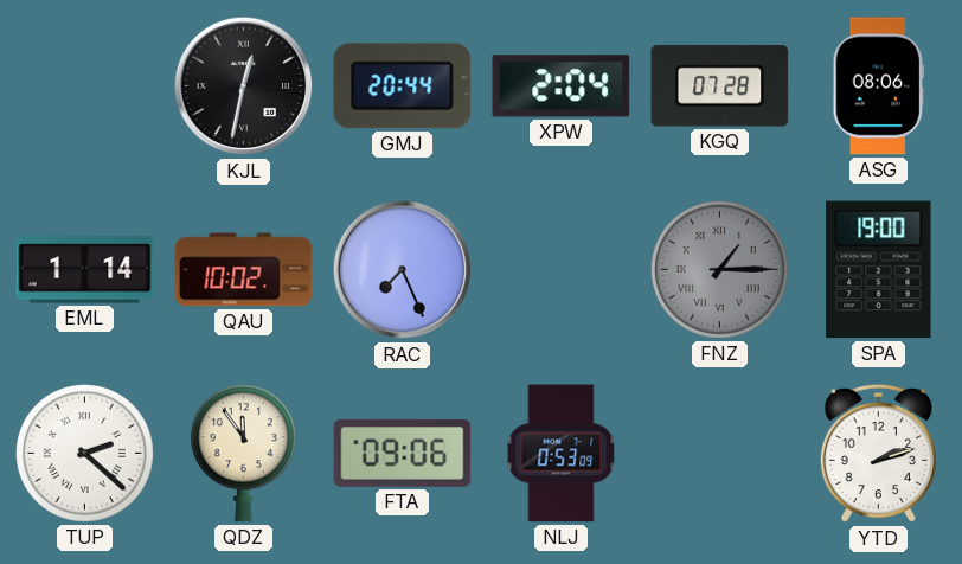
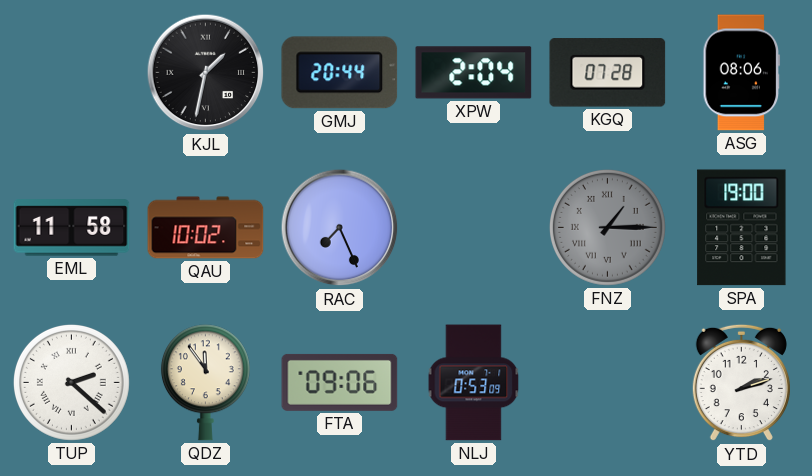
KJL: 12:32 -> 1:32 (206, 73)
EML: 1:14 -> 11:58 (72, 228)
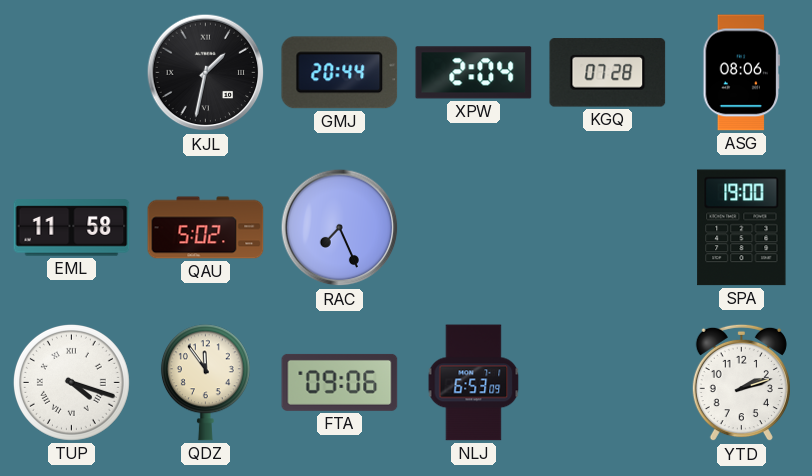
QAU: 10:02 -> 5:02 (206, 228)
FNZ: 1:15 -> none (607, 227)
TUP: 2:22 -> 4:18 (71, 382)
NLJ: 0:53 -> 6:53 (474, 383)
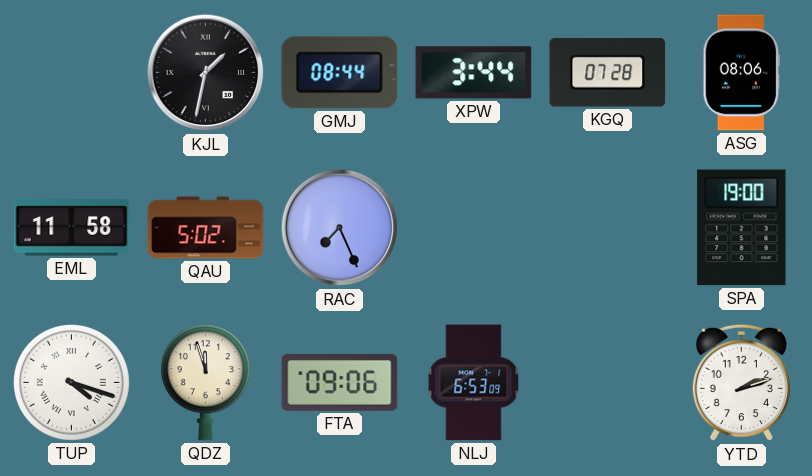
GMJ: 20:44 -> 08:44 (340, 73)
XPW: 2:04 -> 3:44 (474, 73)
QDZ: 11:54 -> 11:57 (205, 383)
